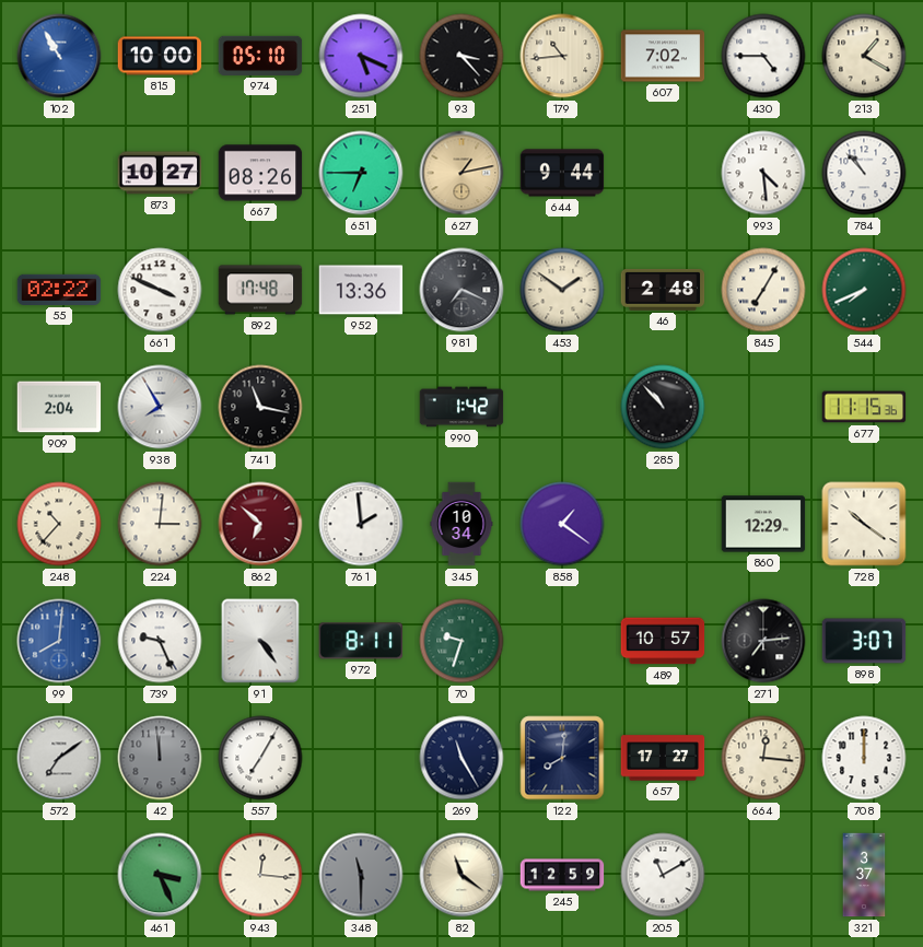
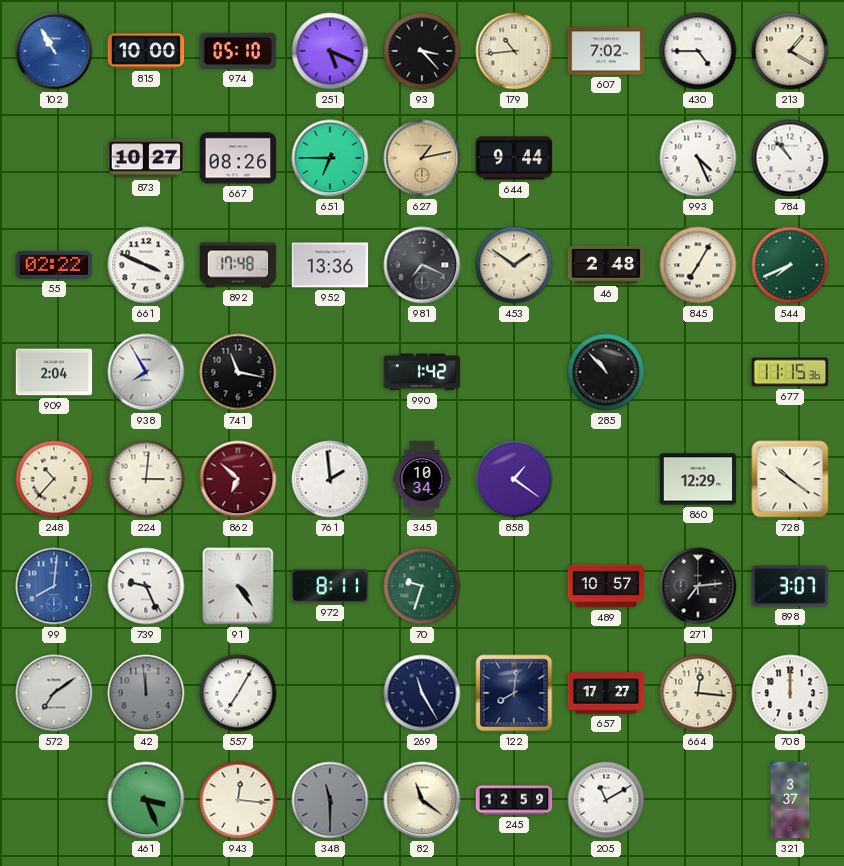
993: 4:29 -> 4:26 (698, 158)
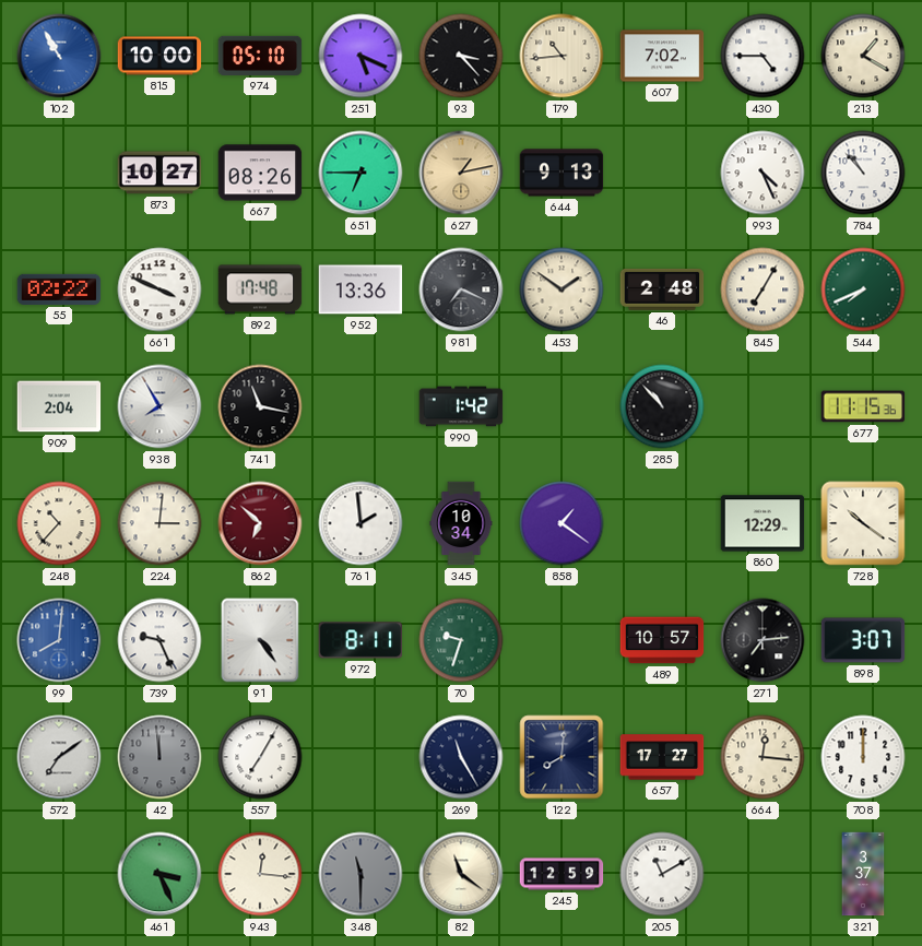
644: 9:44 -> 9:13 (562, 173)
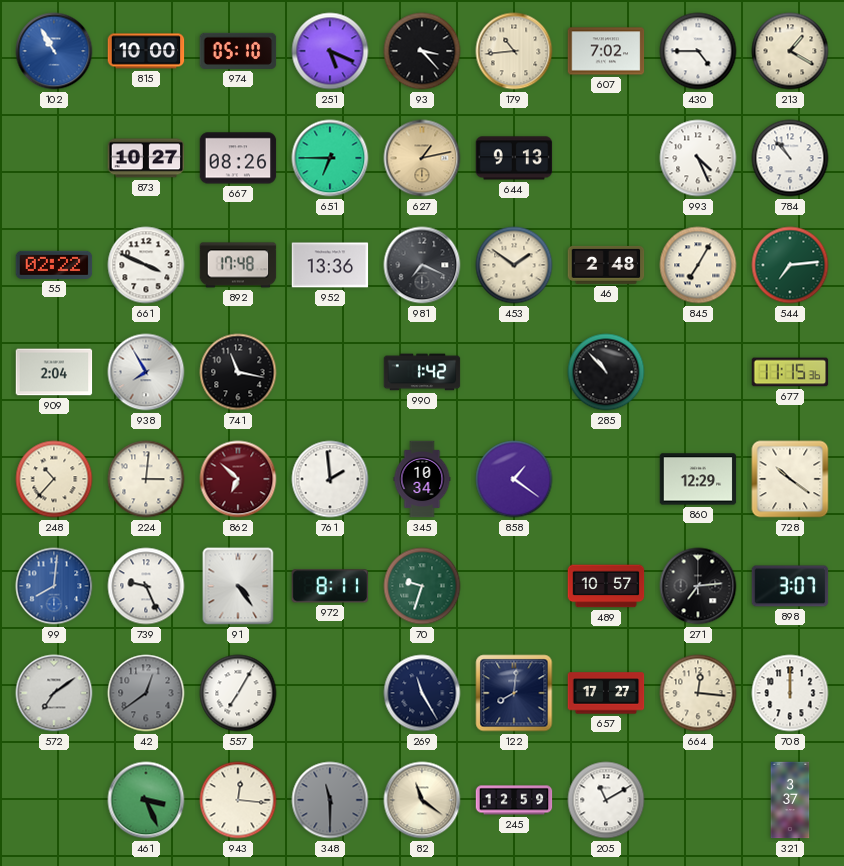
544: 7:41 -> 7:14 (790, 265)
42: 11:59 -> 12:39 (146, 693)
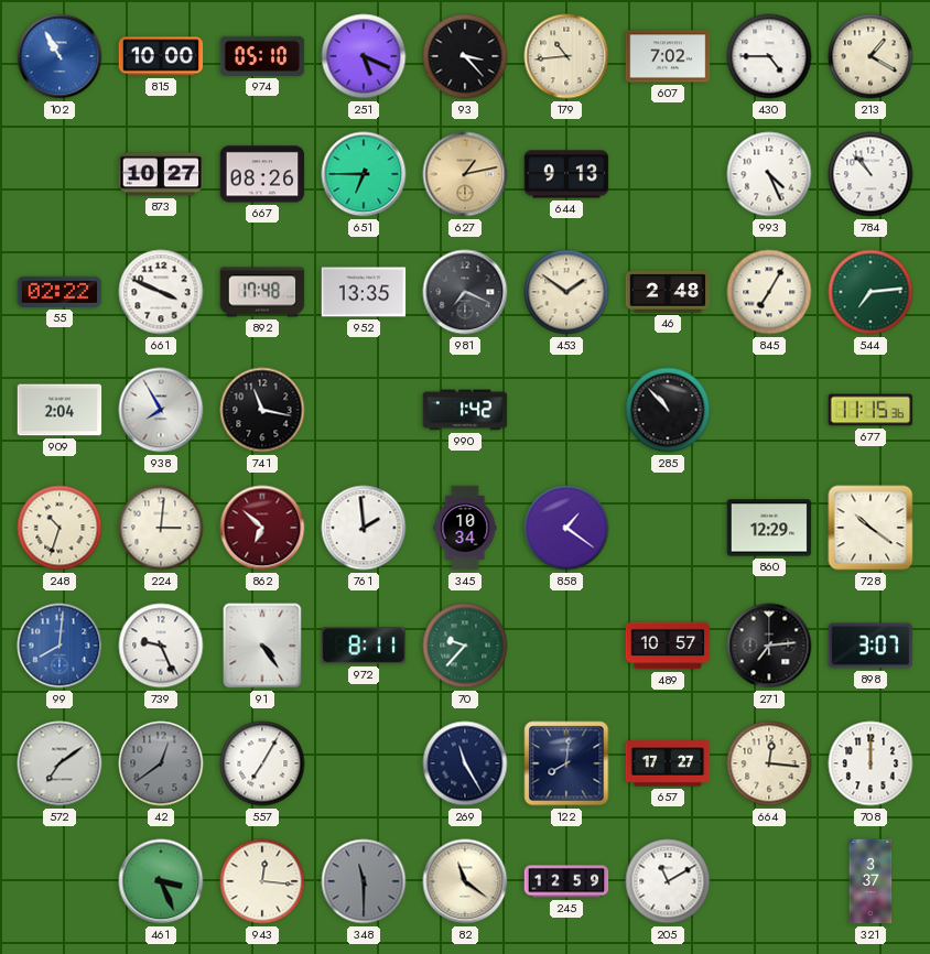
952: 13:36 -> 13:35 (364, 292)
248: 10:37 -> 10:33 (60, 528)
70: 9:33 -> 9:37 (465, 646)
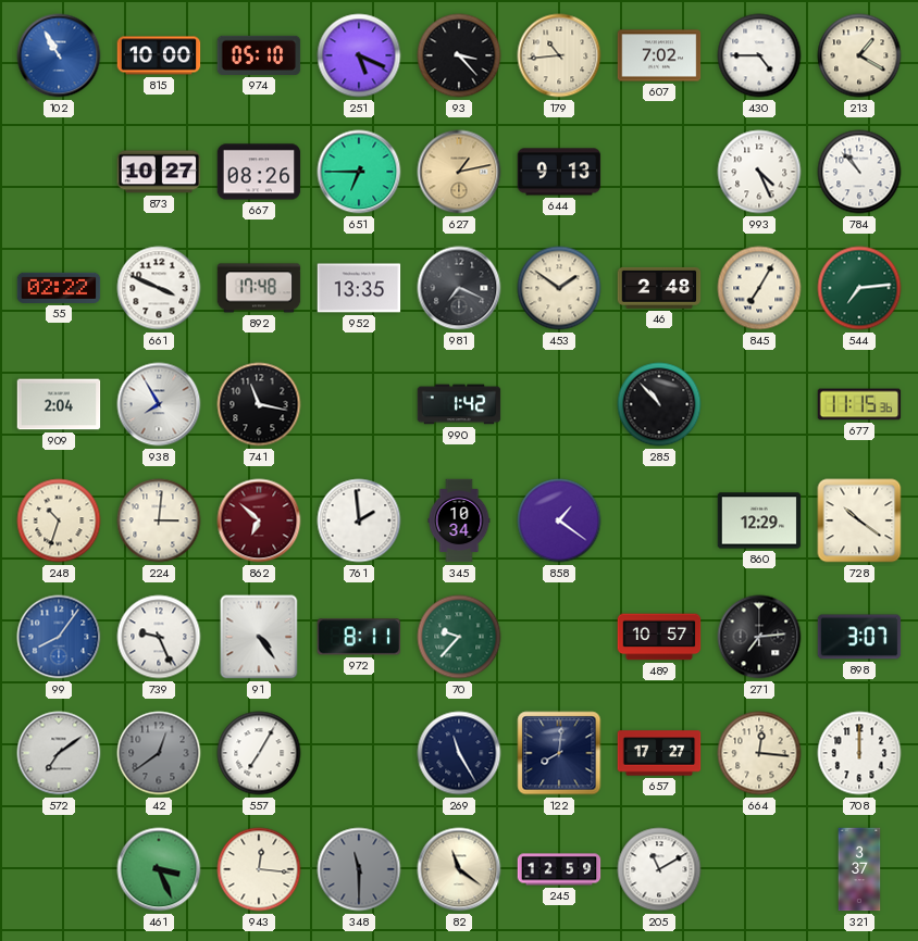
99: 8:01 -> 8:06 (59, 637)
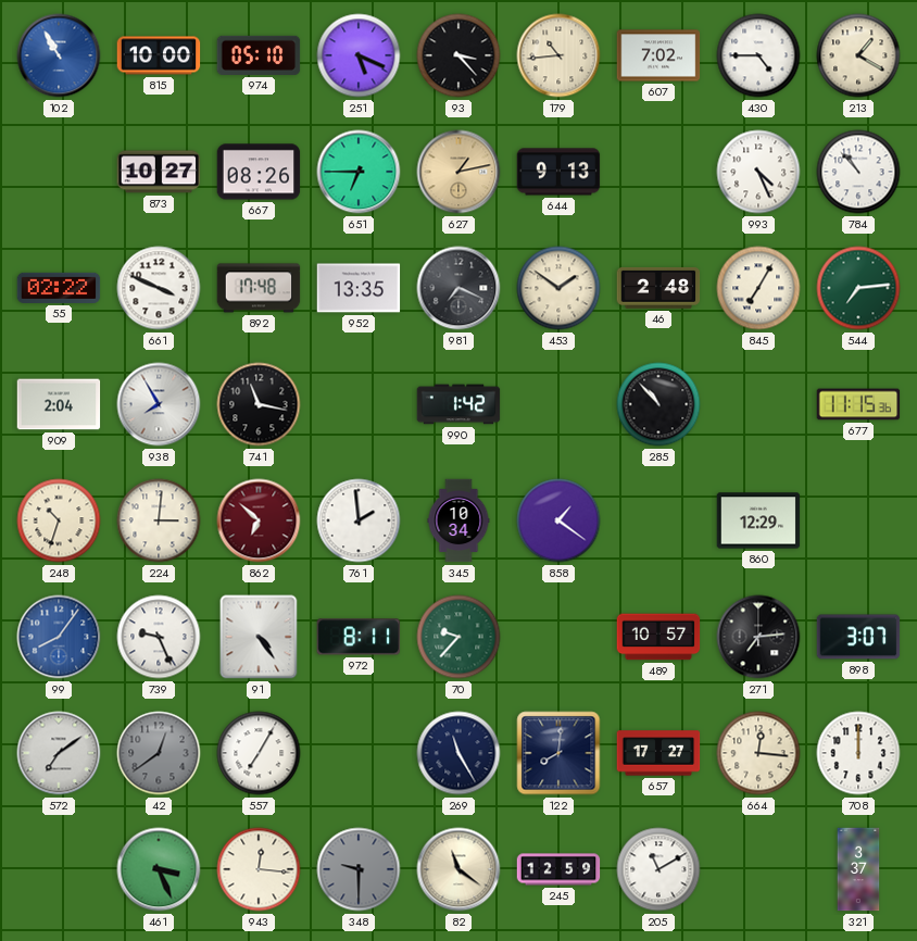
728: 10:21 -> none (859, 520)
348: 11:30 -> 9:30 (359, 869)
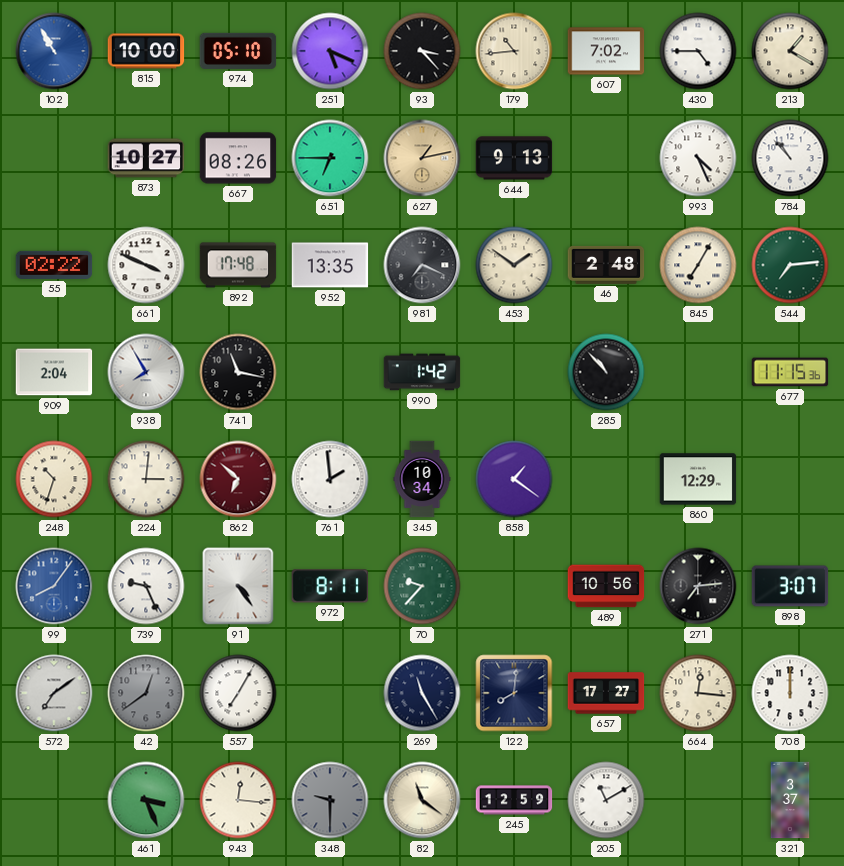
489: 10:57 -> 10:56 (606, 586)
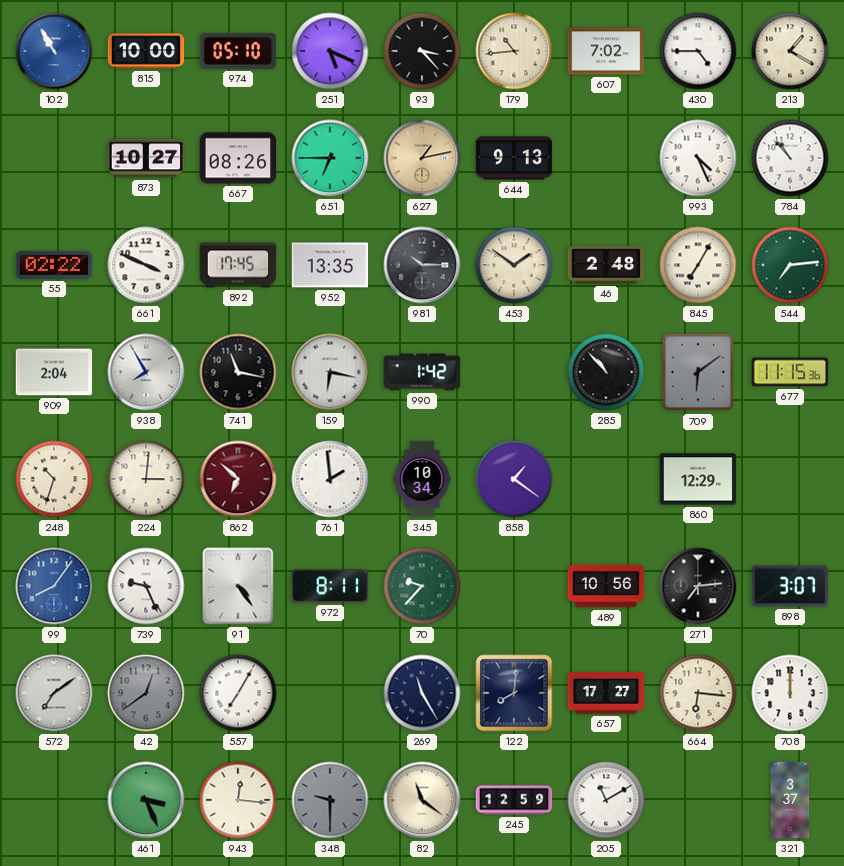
892: 17:48 -> 17:45 (238, 265)
981: 7:19 -> 10:15 (422, 265)
159: none -> 6:17 (330, 372)
709: none -> 6:09 (698, 372)
664: 12:16 -> 6:16 (698, 693)
